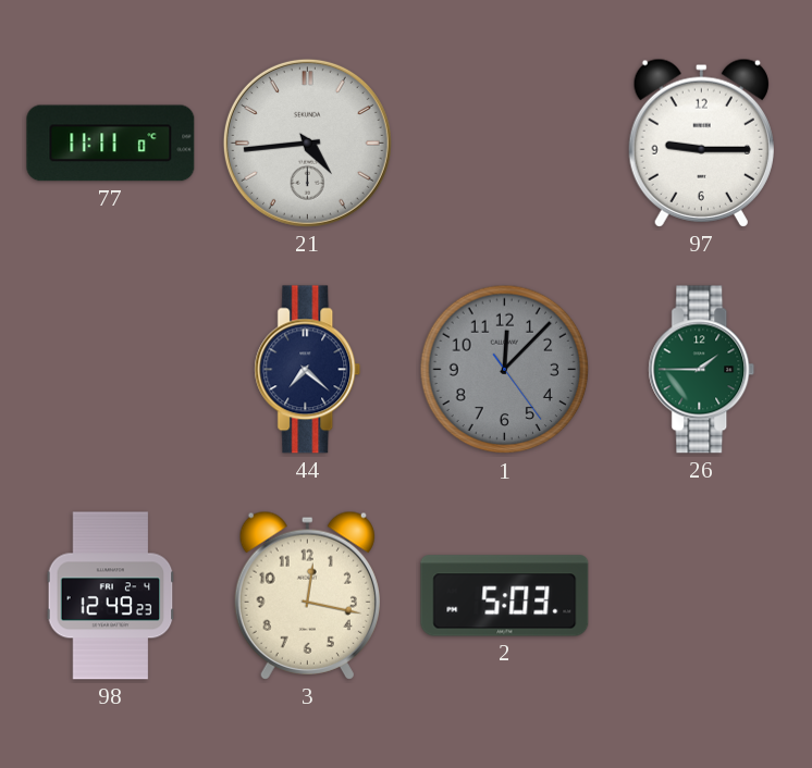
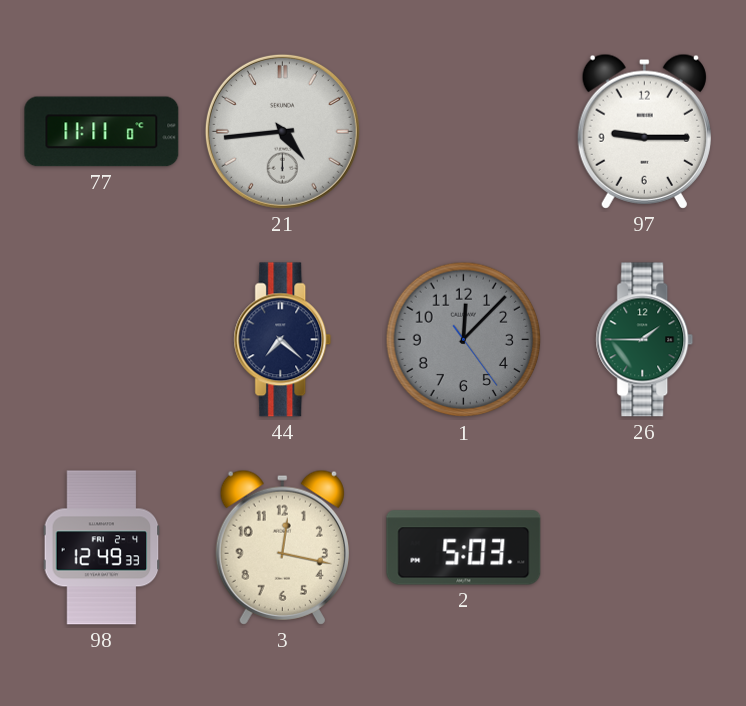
98: 12:49:23 -> 12:49:33 (102, 548)
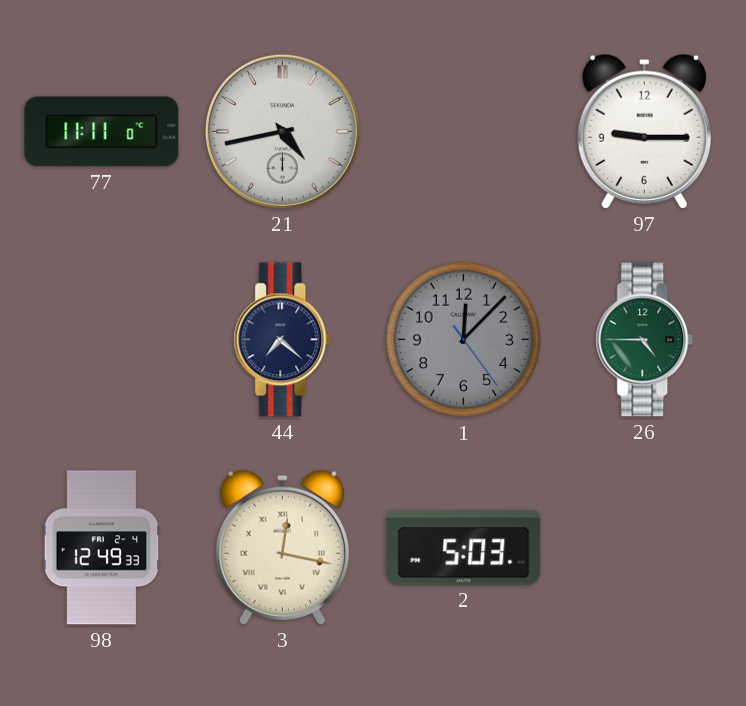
21: 4:44 -> 4:43 (282, 131)
26: 1:45 -> 4:45 (645, 340)
3 numerals: Arabic -> Roman (282, 547)
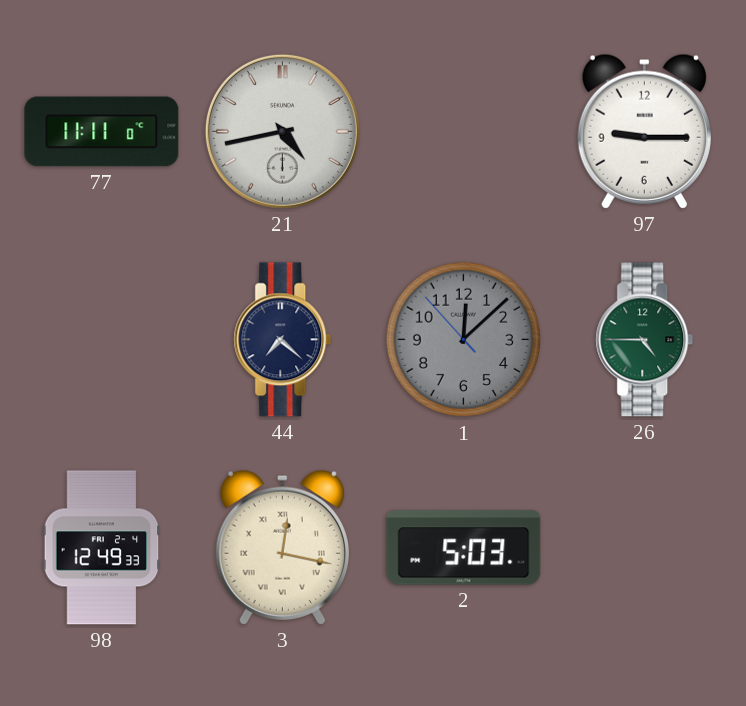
1: 12:07:24 -> 12:07:53 (464, 340)
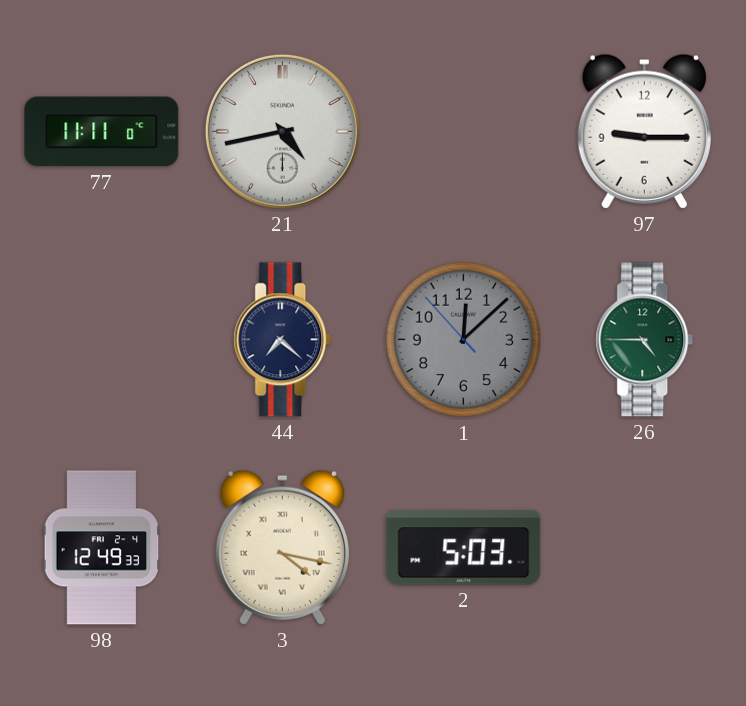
3: 12:17 -> 4:17 (282, 547)
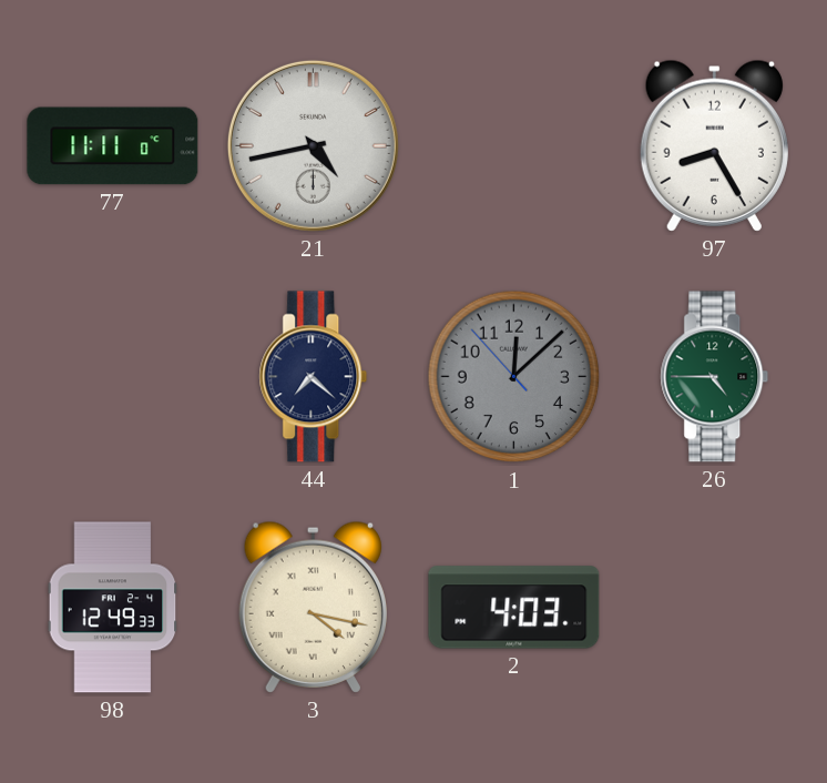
97: 9:15 -> 8:25 (714, 145)
2: 5:03 -> 4:03 (514, 608)
